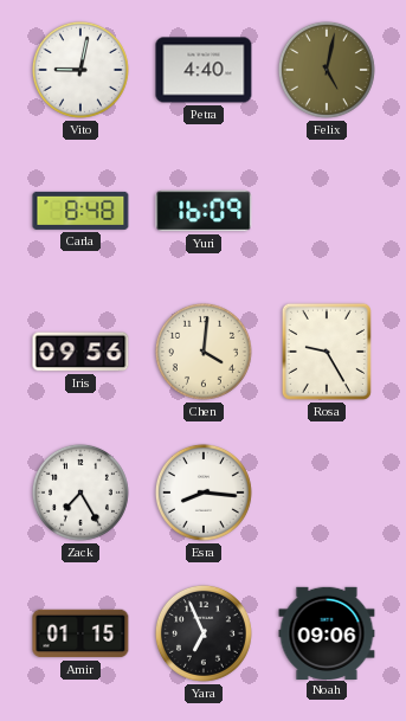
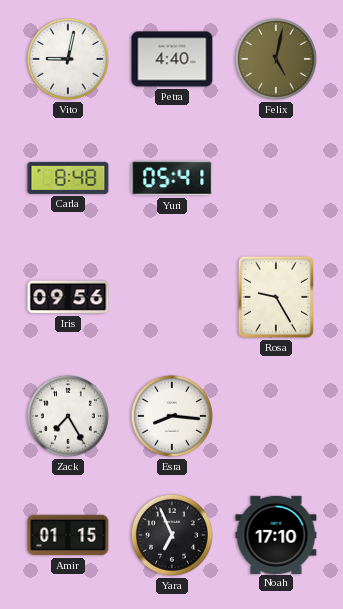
Yuri: 16:09 -> 05:41 (172, 178)
Chen: 4:01 -> none (204, 352)
Noah: 09:06 -> 17:10 (276, 534)
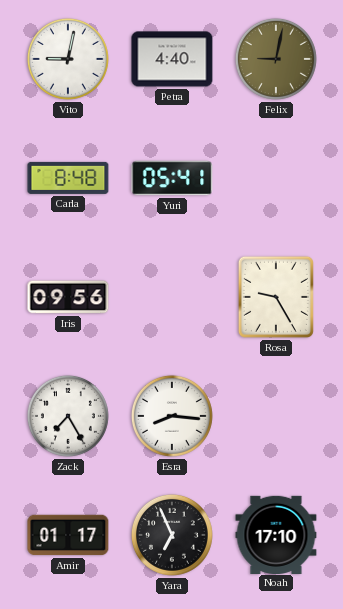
Felix: 5:02 -> 9:02 (276, 59)
Amir: 01:15 -> 01:17 (68, 535)
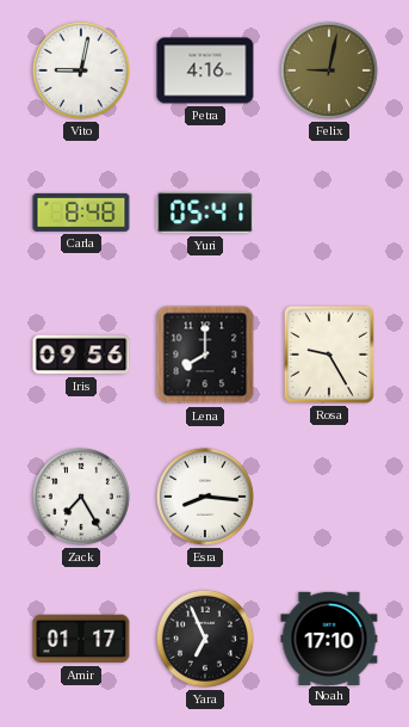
Petra: 4:40 -> 4:16 (205, 70)
Lena: none -> 8:00 (205, 355)
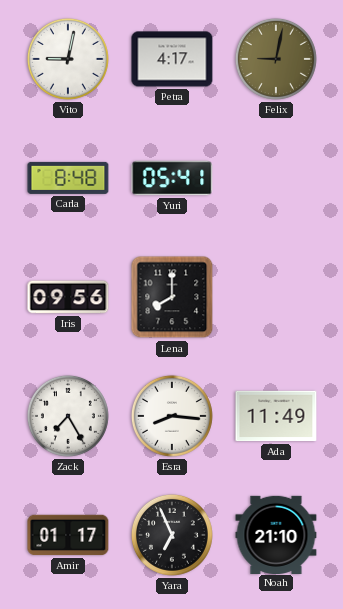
Petra: 4:16 -> 4:17 (172, 59)
Rosa: 9:25 -> none (329, 355)
Ada: none -> 11:49 (276, 416)
Noah: 17:10 -> 21:10 (276, 534)
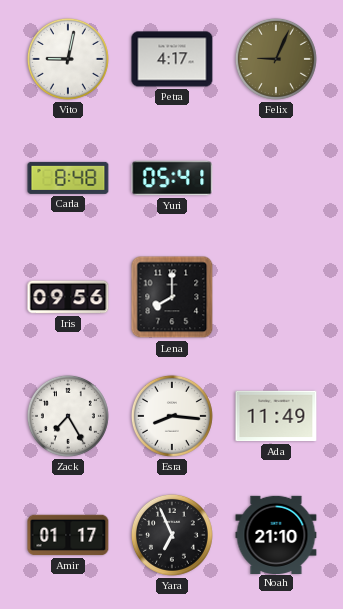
Felix: 9:02 -> 9:04 (276, 59)
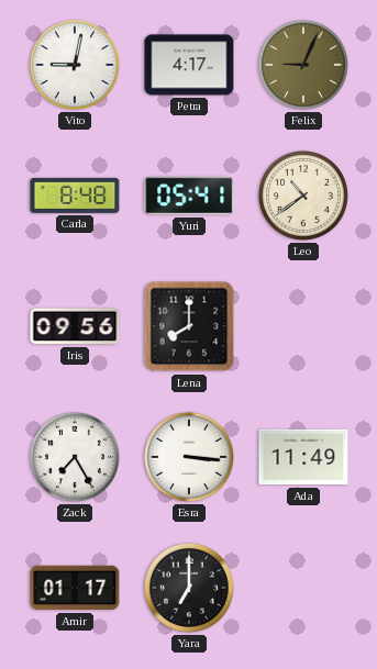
Leo: none -> 10:39 (303, 196)
Esra: 8:16 -> 3:16 (189, 457)
Yara: 6:56 -> 7:00 (189, 588)
Noah: 21:10 -> none (276, 534)
